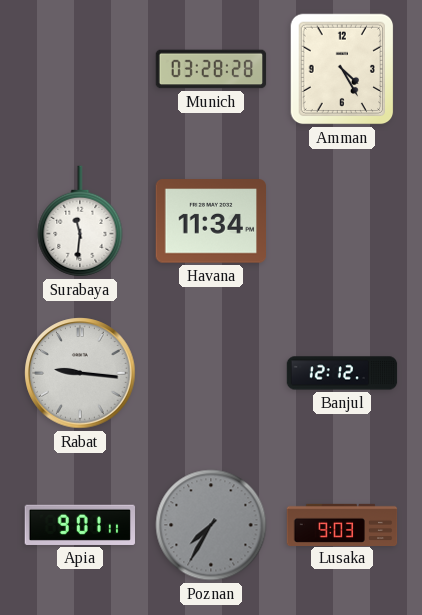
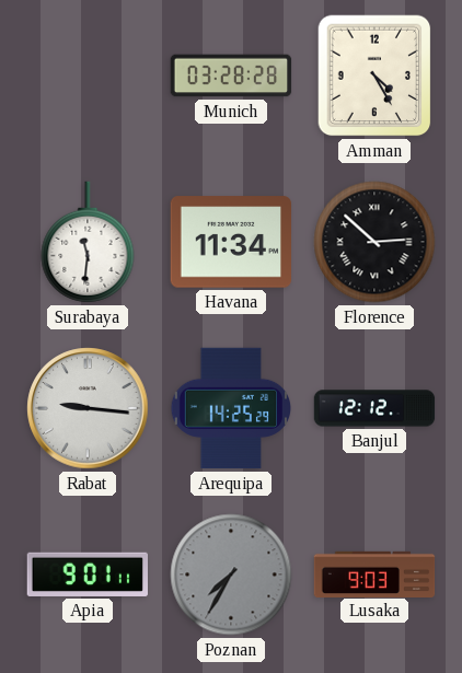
Florence: none -> 2:52 (374, 242)
Arequipa: none -> 14:25 (230, 408)
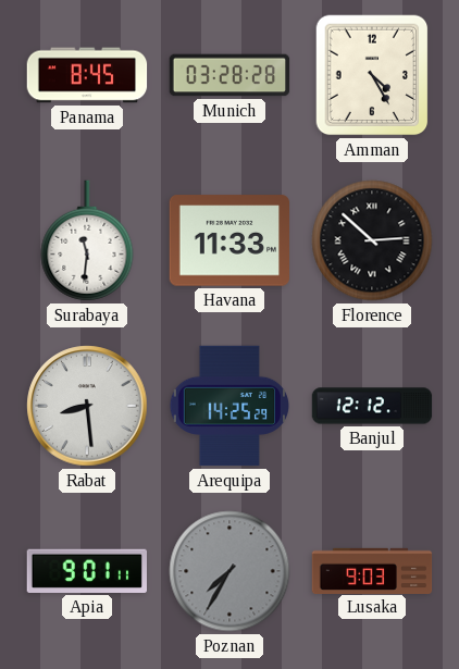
Panama: none -> 8:45 (87, 75)
Havana: 11:34 -> 11:33 (230, 240)
Rabat: 9:16 -> 8:29 (87, 406)
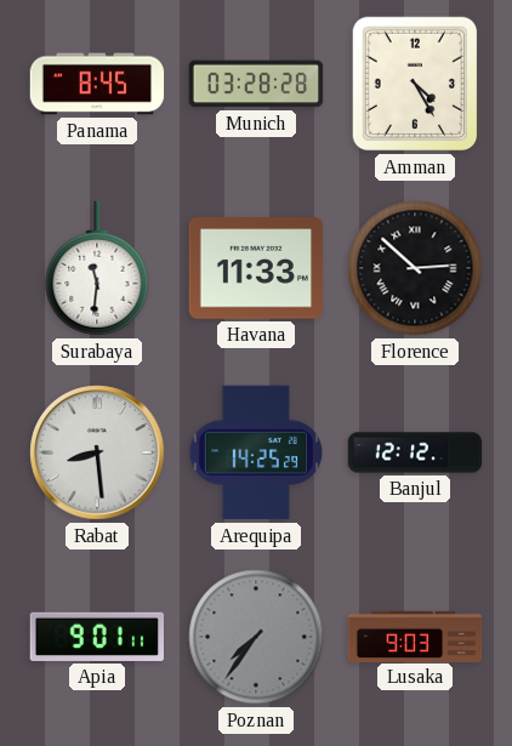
Poznan: 7:35 -> 7:36 (256, 637)
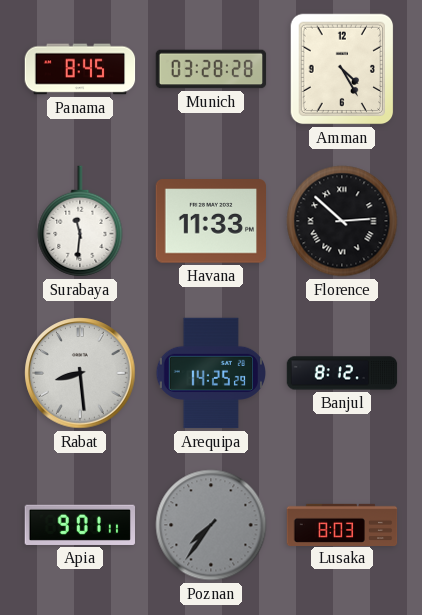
Banjul: 12:12 -> 8:12 (342, 373)
Lusaka: 9:03 -> 8:03 (342, 524)
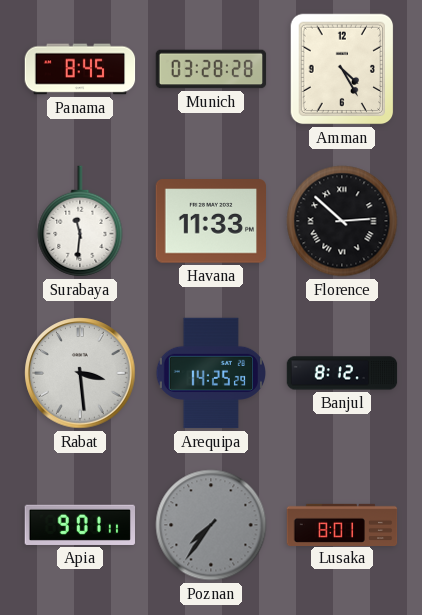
Rabat: 8:29 -> 3:29 (80, 373)
Lusaka: 8:03 -> 8:01 (342, 524)
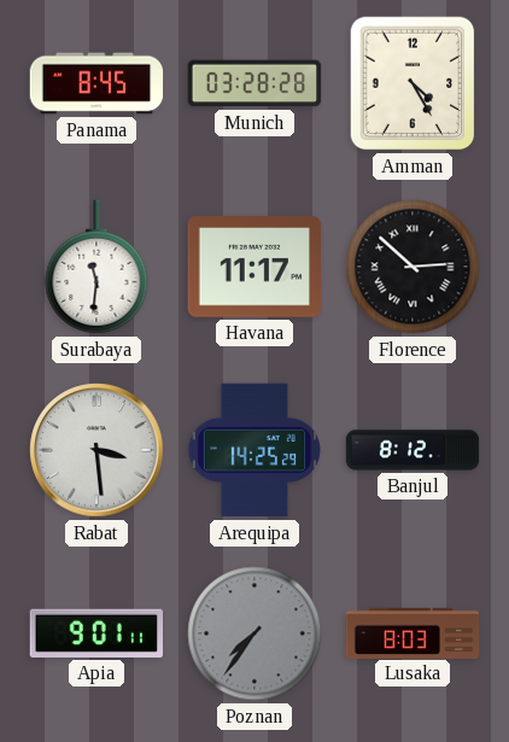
Havana: 11:33 -> 11:17 (255, 267)
Lusaka: 8:01 -> 8:03 (413, 632)
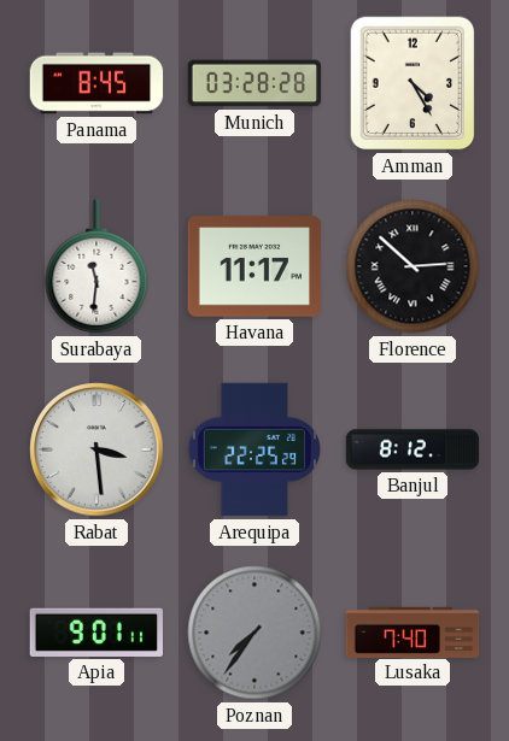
Arequipa: 14:25 -> 22:25 (253, 449)
Lusaka: 8:03 -> 7:40 (413, 631)
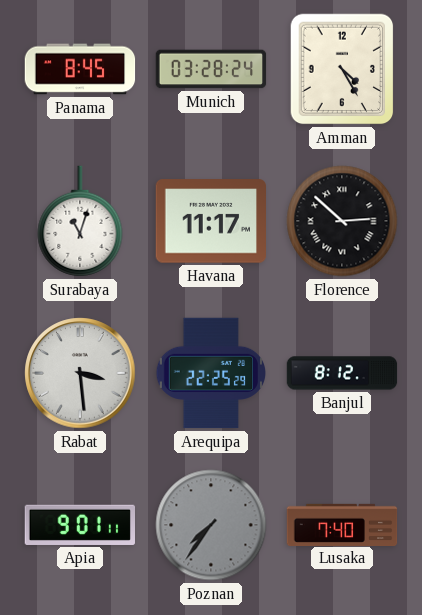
Munich: 03:28:28 -> 03:28:24 (211, 69)
Surabaya: 11:31 -> 11:03 (80, 221)
